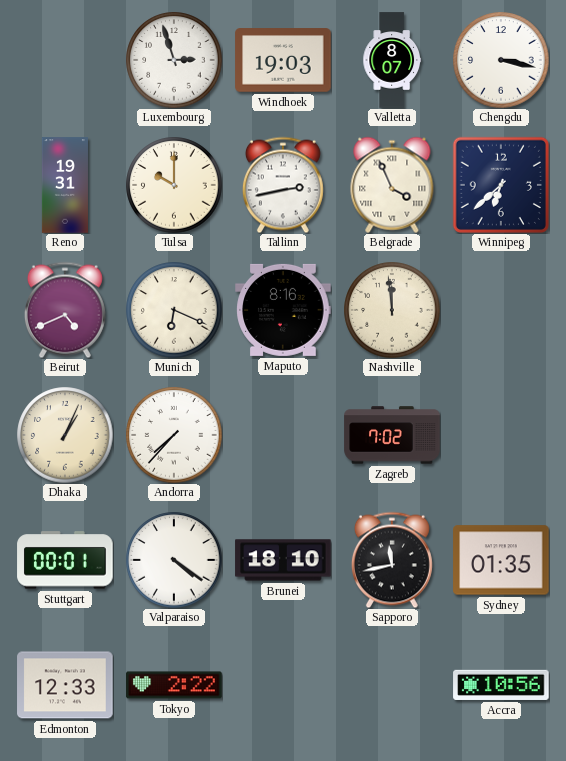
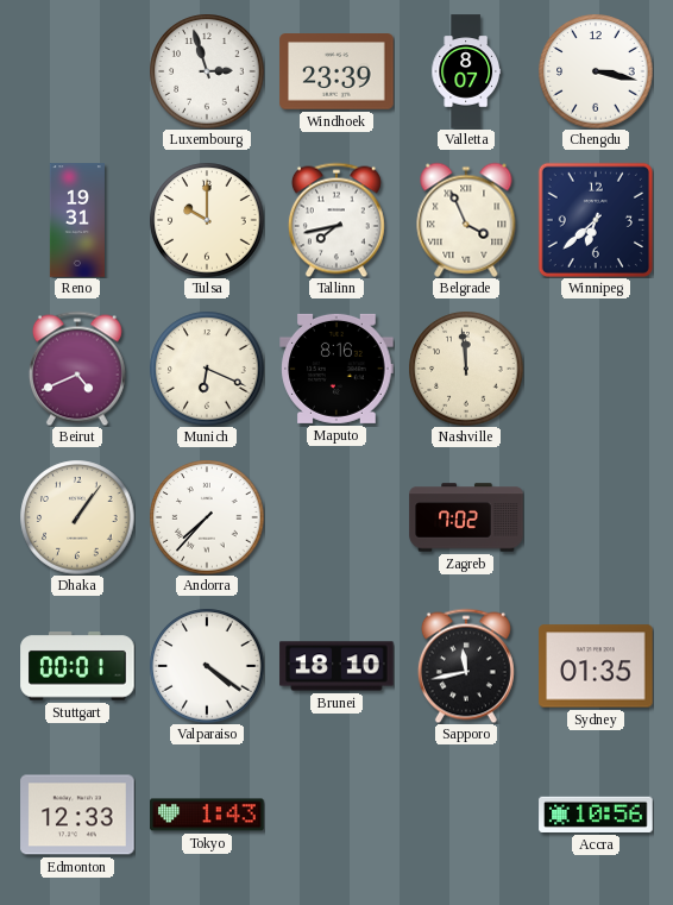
Windhoek: 19:03 -> 23:39 (336, 71)
Tallinn: 2:43 -> 7:43 (336, 220)
Dhaka: 1:04 -> 1:06 (77, 517)
Tokyo: 2:22 -> 1:43 (207, 815)
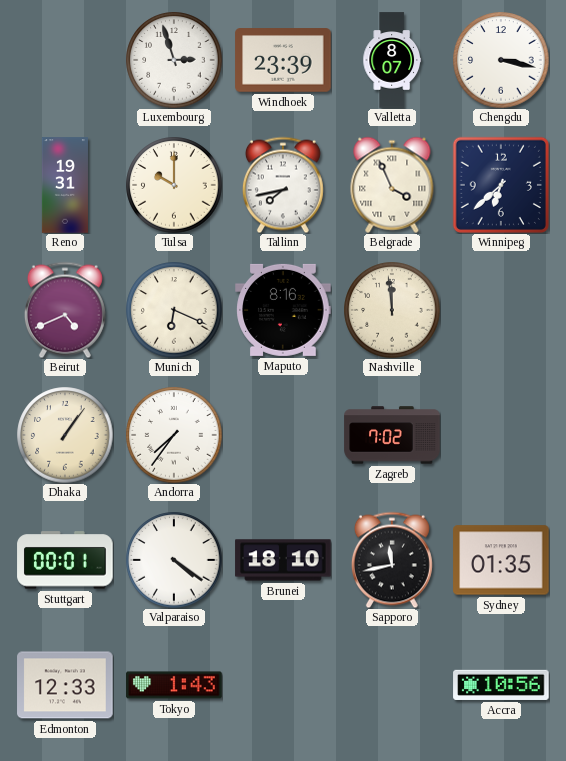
Andorra: 7:37 -> 7:36 (174, 435)
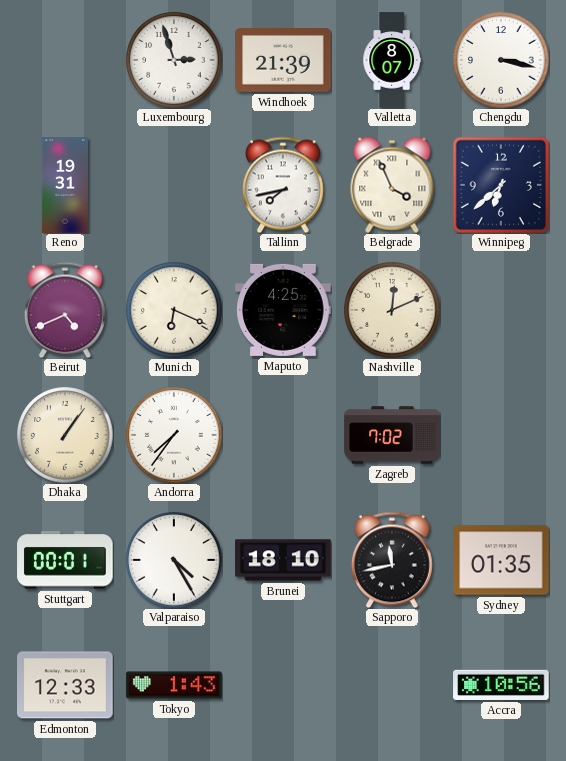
Windhoek: 23:39 -> 21:39 (283, 60)
Tulsa: 10:00 -> none (174, 185)
Maputo: 8:16 -> 4:25 (283, 310)
Nashville: 11:59 -> 12:11 (392, 310)
Valparaiso: 4:21 -> 4:25 (174, 560)
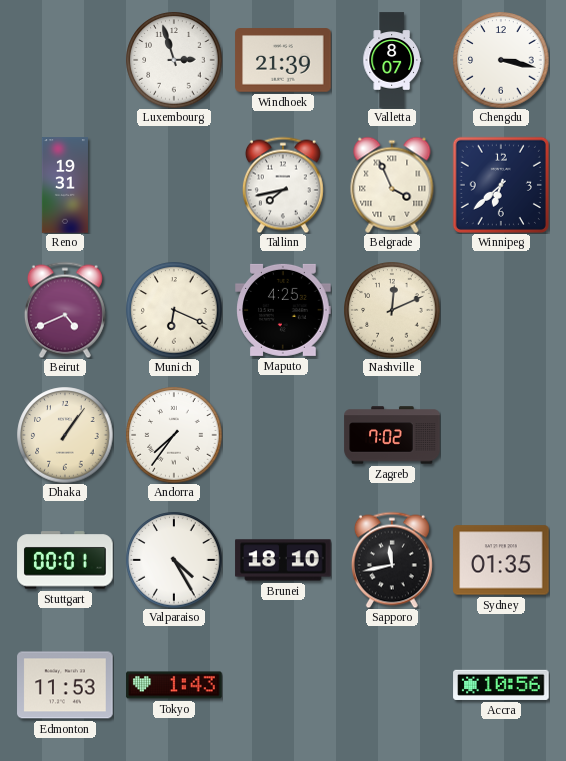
Edmonton: 12:33 -> 11:53 (65, 685)
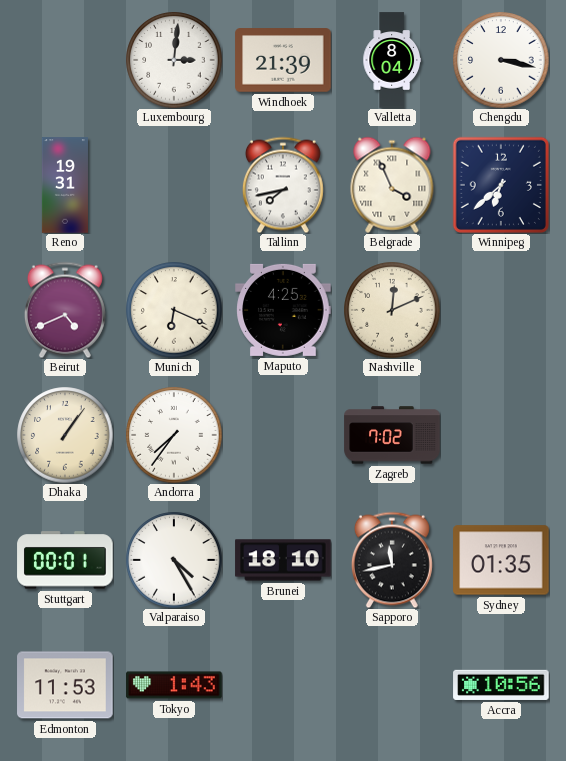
Luxembourg: 2:57 -> 3:01 (174, 60)
Valletta: 8:07 -> 8:04 (392, 60)
